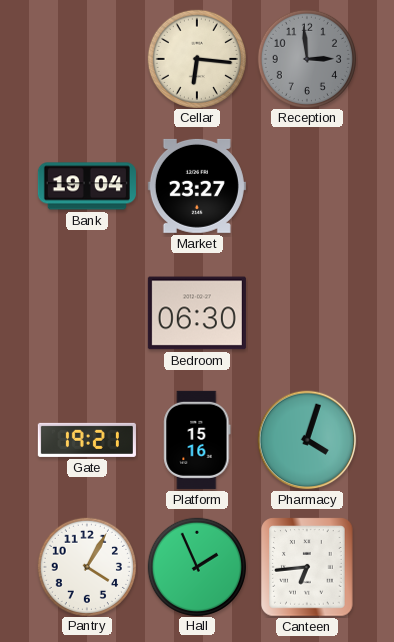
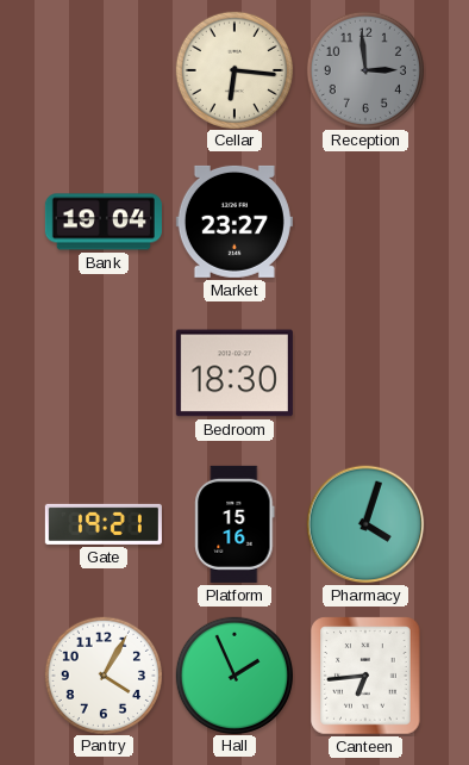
Bedroom: 06:30 -> 18:30 (234, 373)
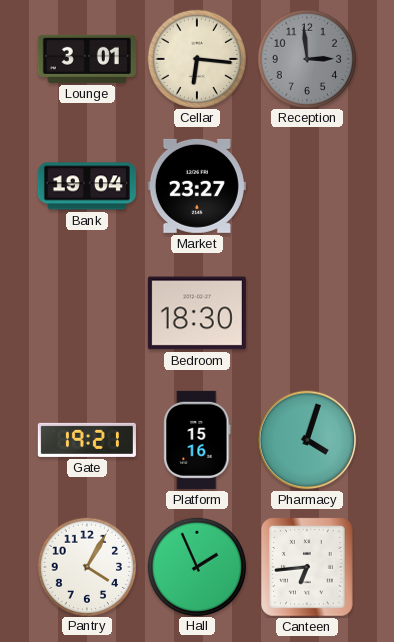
Lounge: none -> 3:01 (87, 59)
